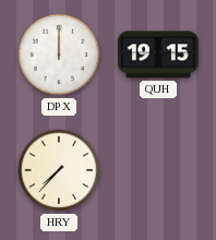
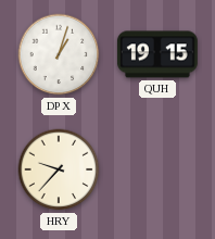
DPX: 12:00 -> 1:03 (59, 54)
HRY: 7:37 -> 9:37 (59, 169)
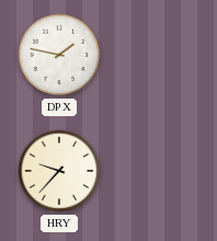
DPX: 1:03 -> 1:47 (59, 55)
QUH: 19:15 -> none (157, 54)
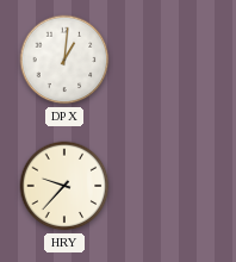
DPX: 1:47 -> 1:01 (64, 60)
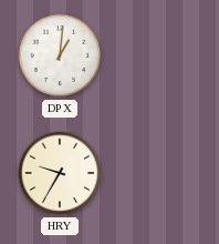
HRY: 9:37 -> 9:35 (60, 173)
